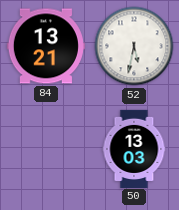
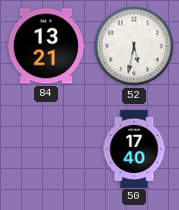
50: 13:03 -> 17:40 (134, 148)
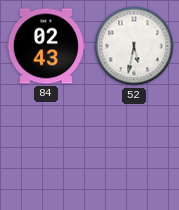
84: 13:21 -> 02:43 (46, 46)
50: 17:40 -> none (134, 148)
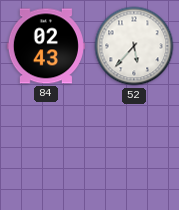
52: 5:32 -> 5:37 (134, 46)
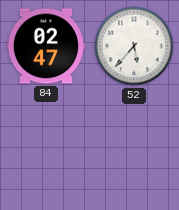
84: 02:43 -> 02:47 (46, 46)
